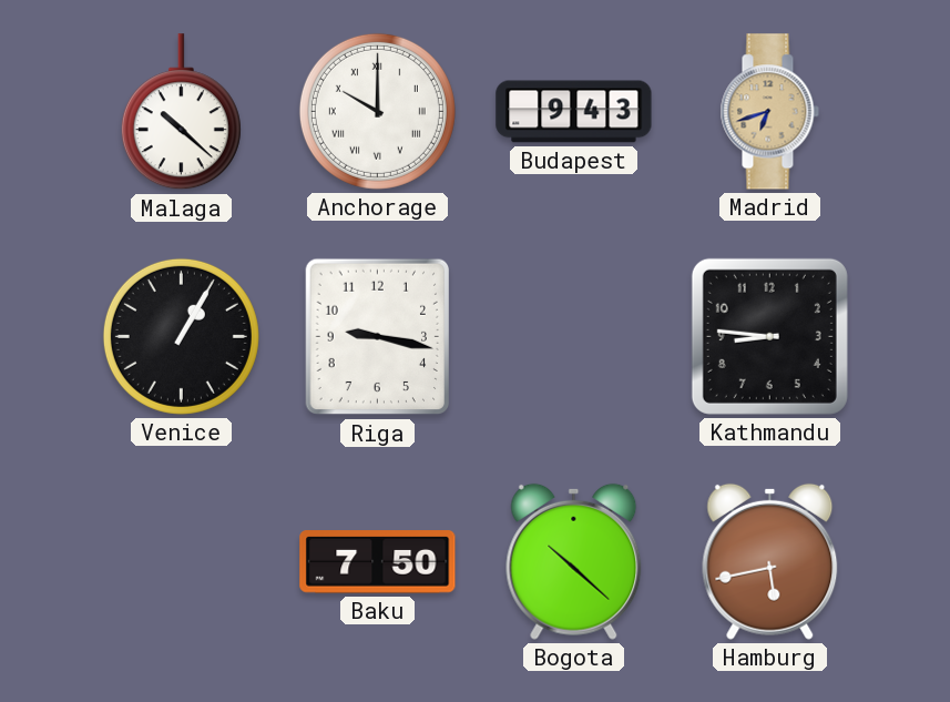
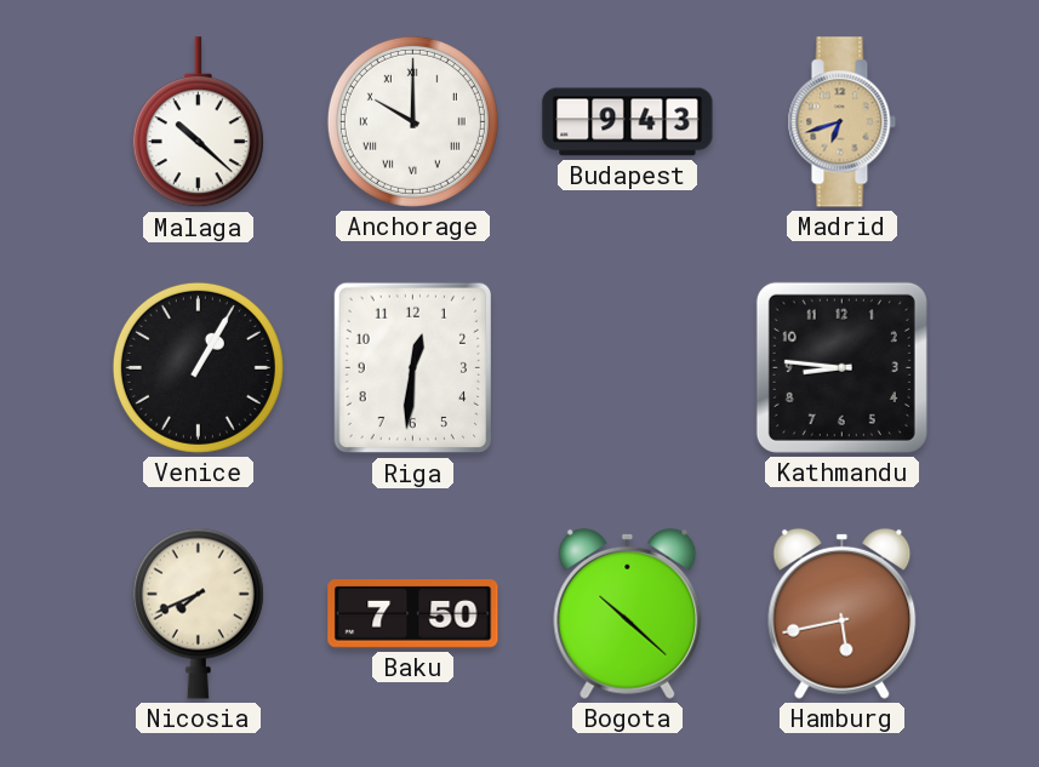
Riga: 9:17 -> 12:31 (412, 368)
Nicosia: none -> 7:41 (198, 613)
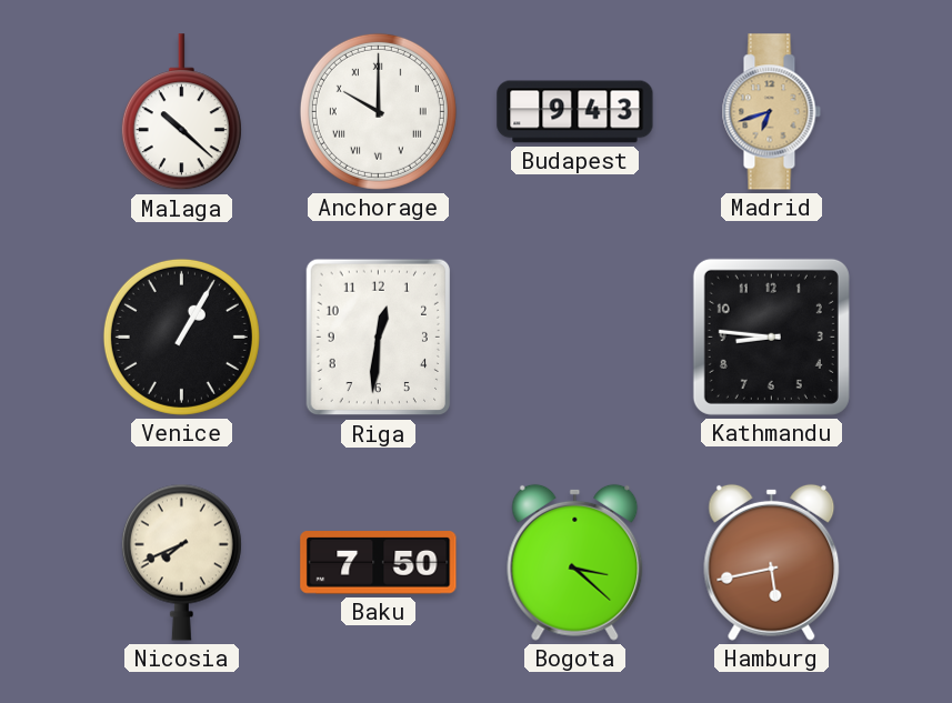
Bogota: 10:22 -> 3:22 (575, 562)
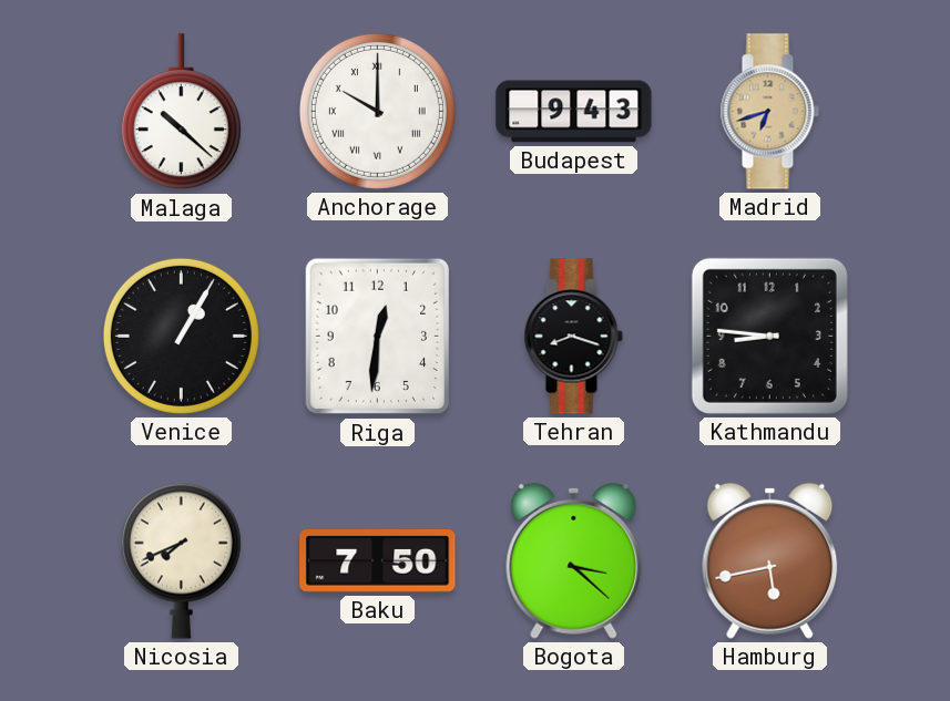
Tehran: none -> 8:18 (573, 337)
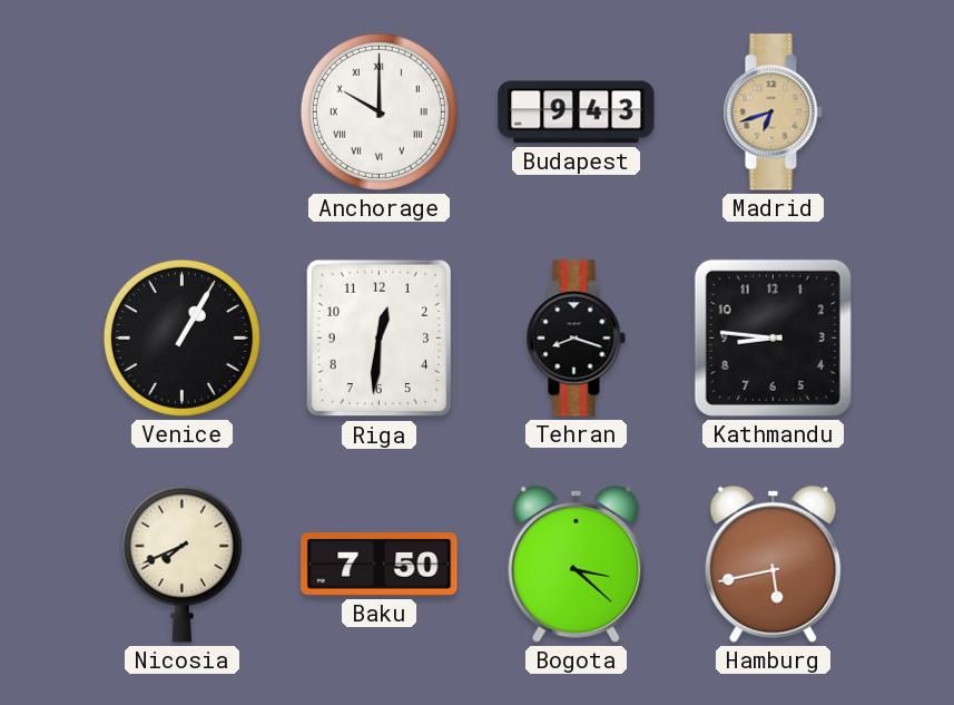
Malaga: 10:22 -> none (181, 112)
